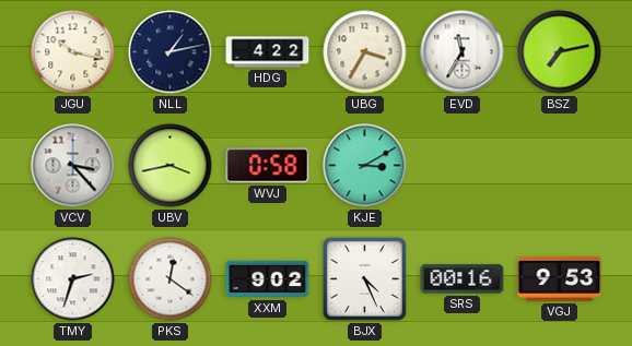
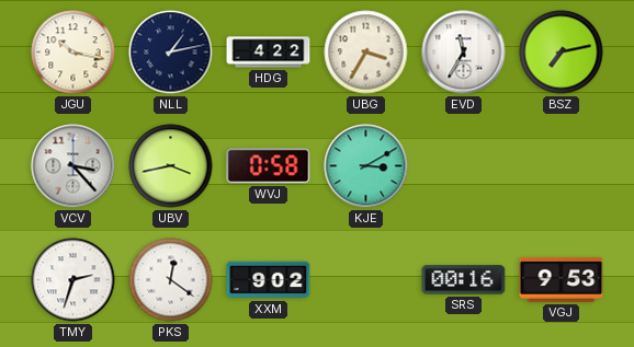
BJX: 4:26 -> none (364, 278)
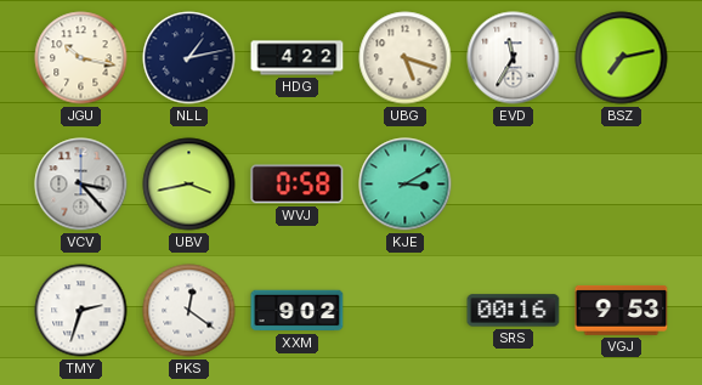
UBG: 3:35 -> 5:18 (406, 58)
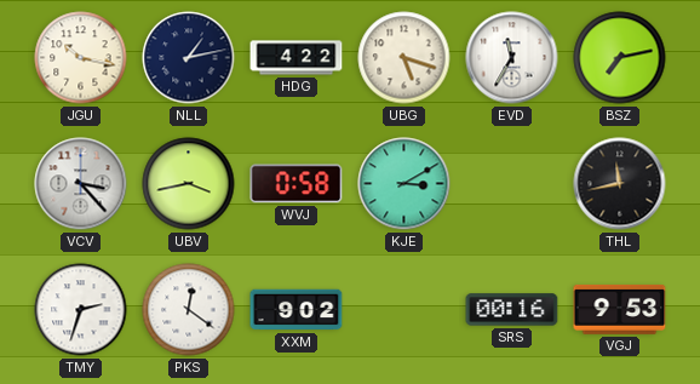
THL: none -> 11:43 (620, 184)
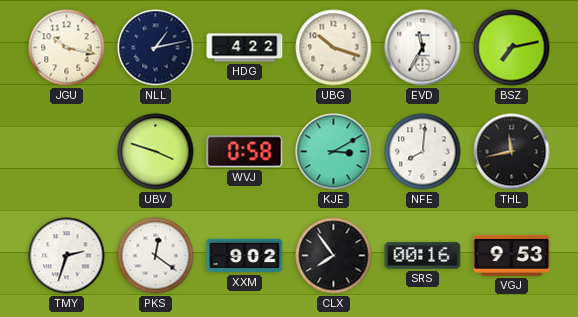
UBG: 5:18 -> 10:18 (334, 48)
VCV: 3:23 -> none (81, 184)
UBV: 3:43 -> 3:48 (156, 152)
NFE: none -> 8:01 (423, 152)
CLX: none -> 7:54 (334, 256)
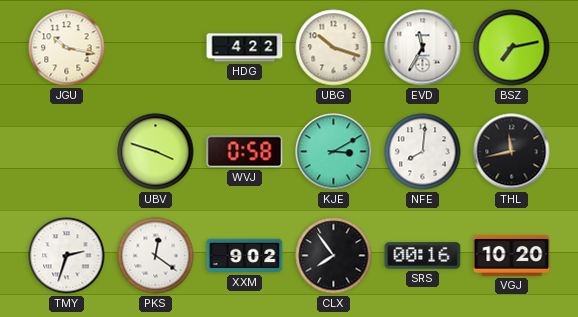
NLL: 1:13 -> none (156, 48)
VGJ: 9:53 -> 10:20 (512, 255)
